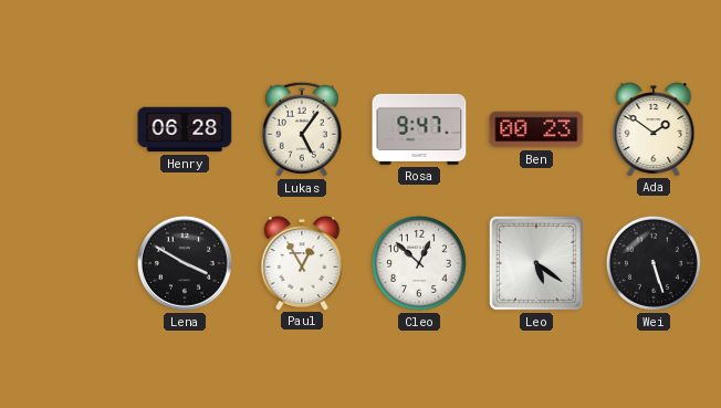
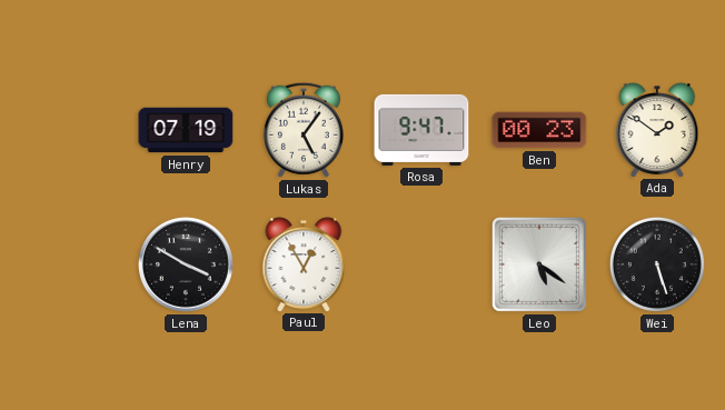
Henry: 06:28 -> 07:19 (186, 130)
Cleo: 12:52 -> none (419, 263)
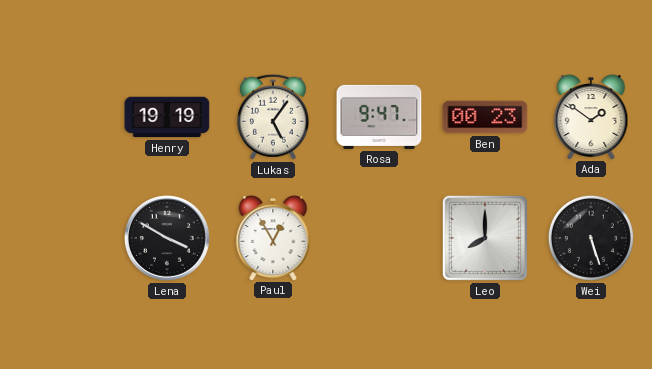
Henry: 07:19 -> 19:19 (167, 117)
Leo: 5:21 -> 8:00 (485, 238)
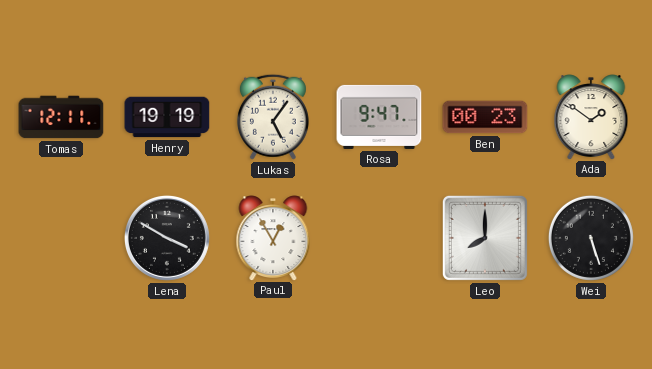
Tomas: none -> 12:11 (61, 117)
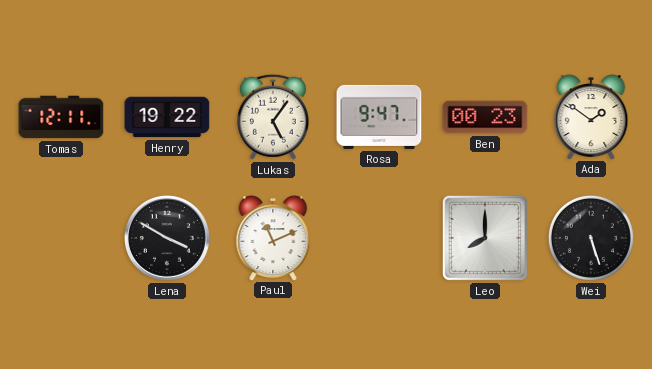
Henry: 19:19 -> 19:22 (167, 117)
Paul: 12:55 -> 11:11 (273, 238)
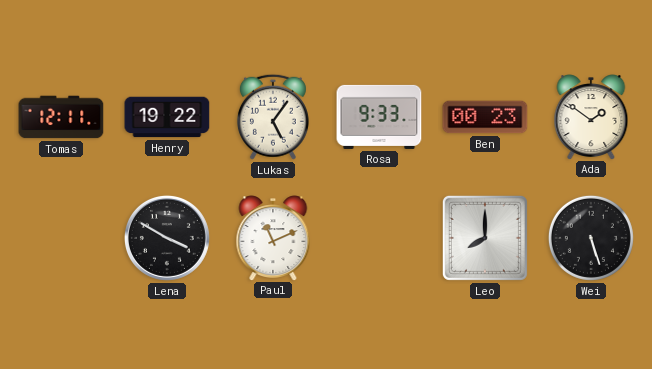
Rosa: 9:47 -> 9:33 (379, 117)
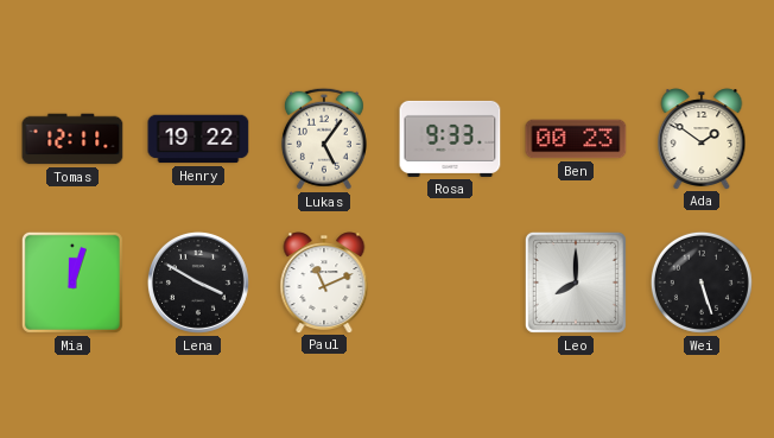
Mia: none -> 12:03 (72, 283)
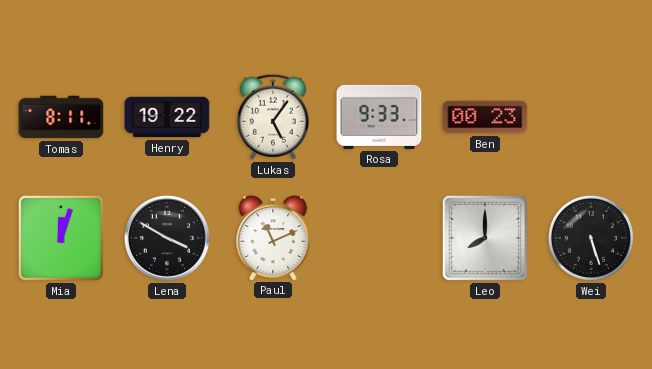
Tomas: 12:11 -> 8:11 (61, 117)
Ada: 1:51 -> none (702, 139)
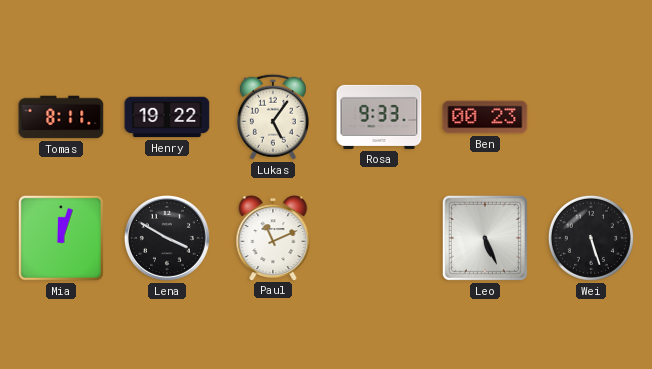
Leo: 8:00 -> 5:26 (485, 238)
